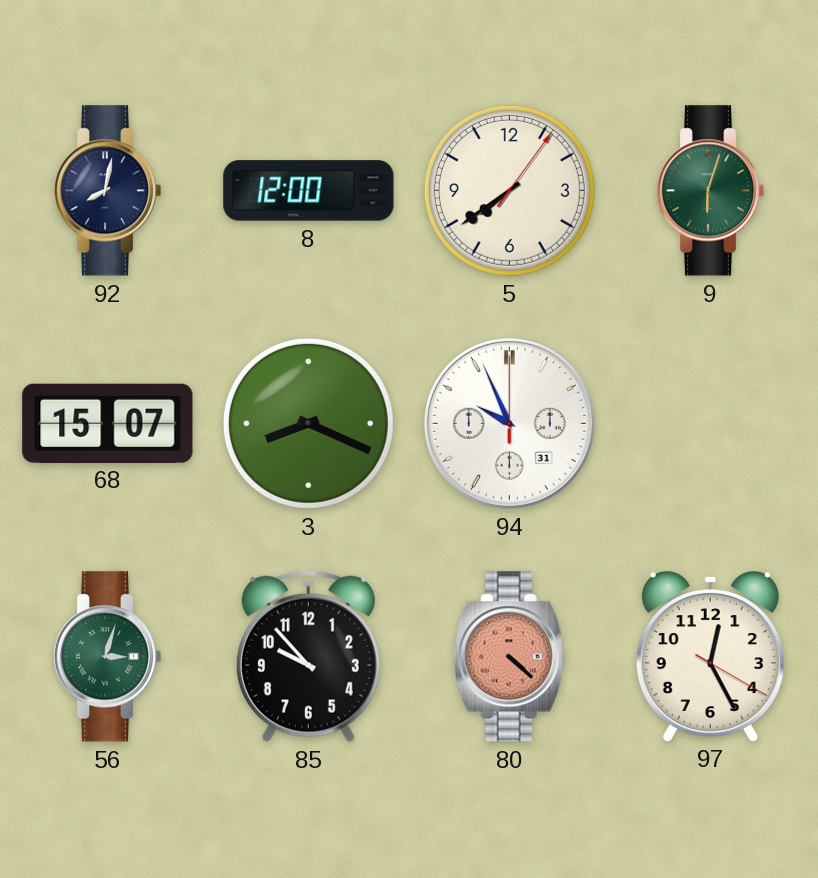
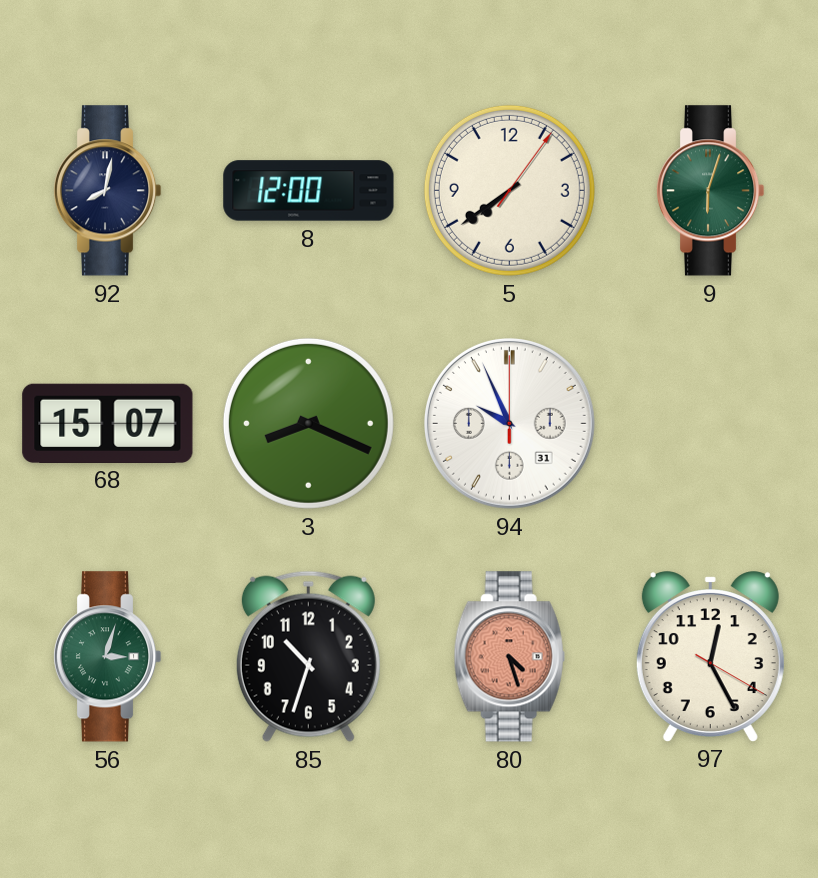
85: 9:53 -> 10:33 (308, 656)
80: 4:22 -> 4:27 (509, 657)
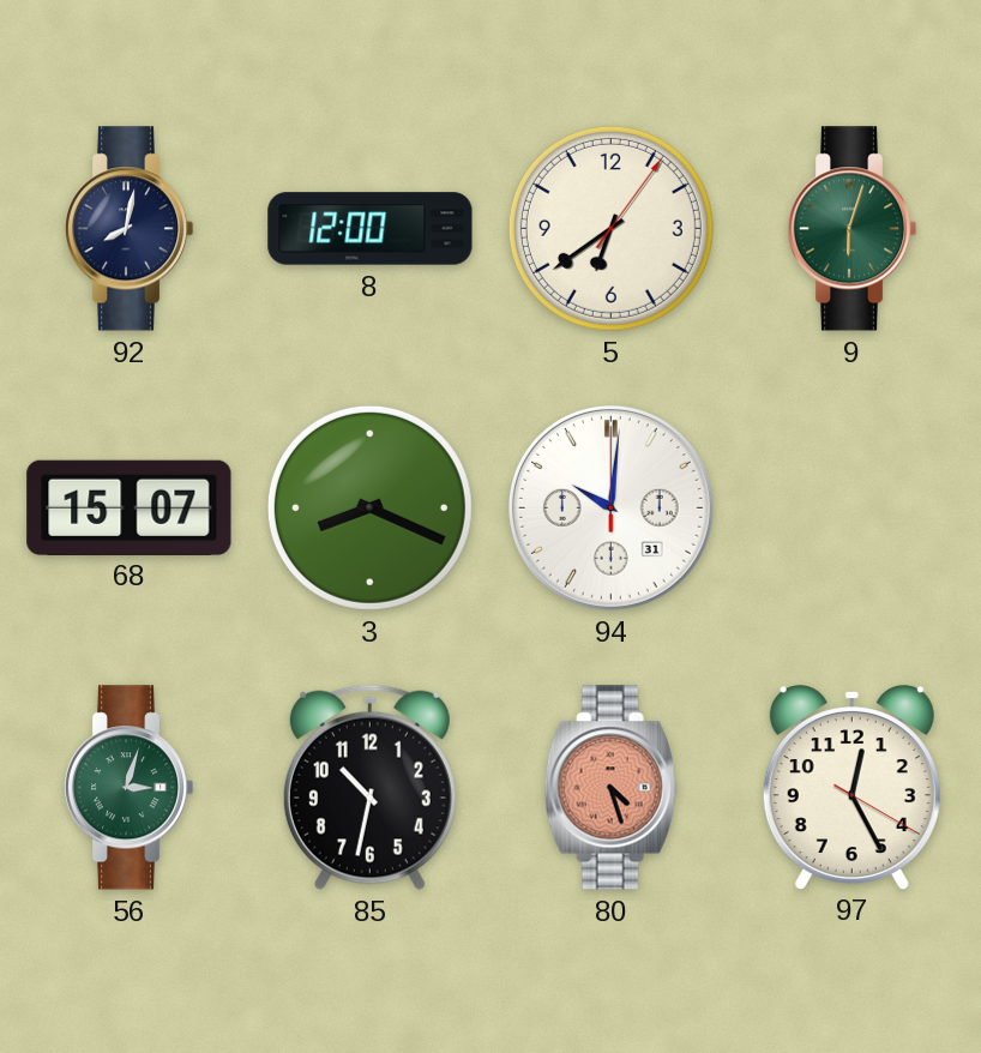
5: 7:39 -> 6:39 (610, 228)
94: 9:56 -> 10:01 (610, 507)
85: 10:33 -> 10:32 (369, 787)
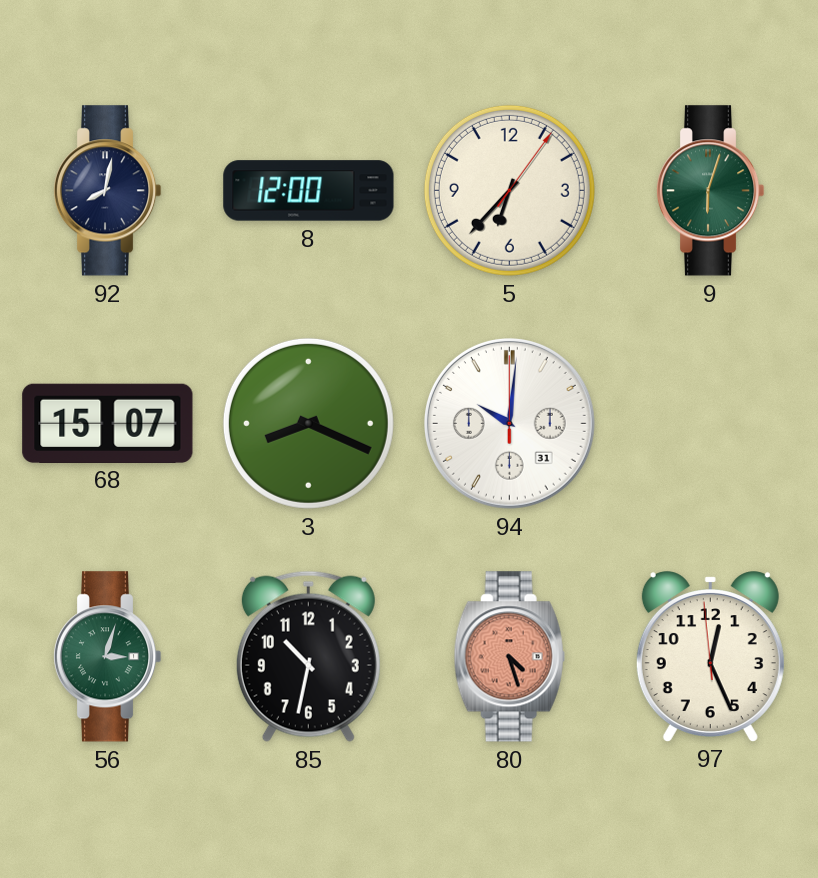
5: 6:39 -> 6:37 (509, 190)
97: 12:25:20 -> 12:25:59 (710, 656)
